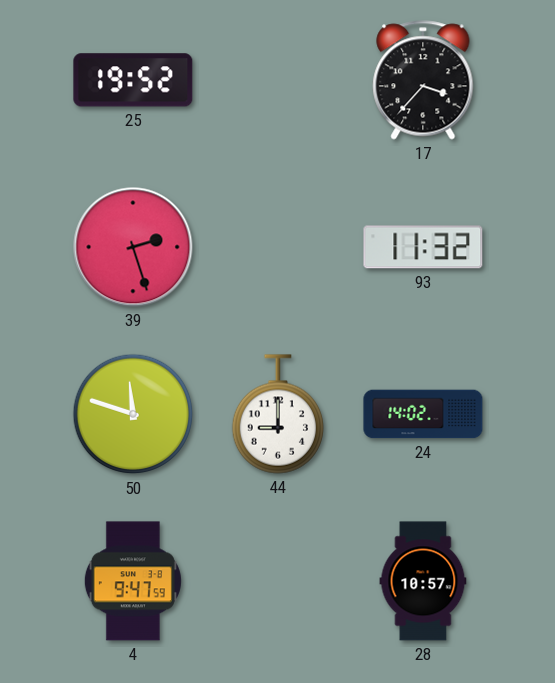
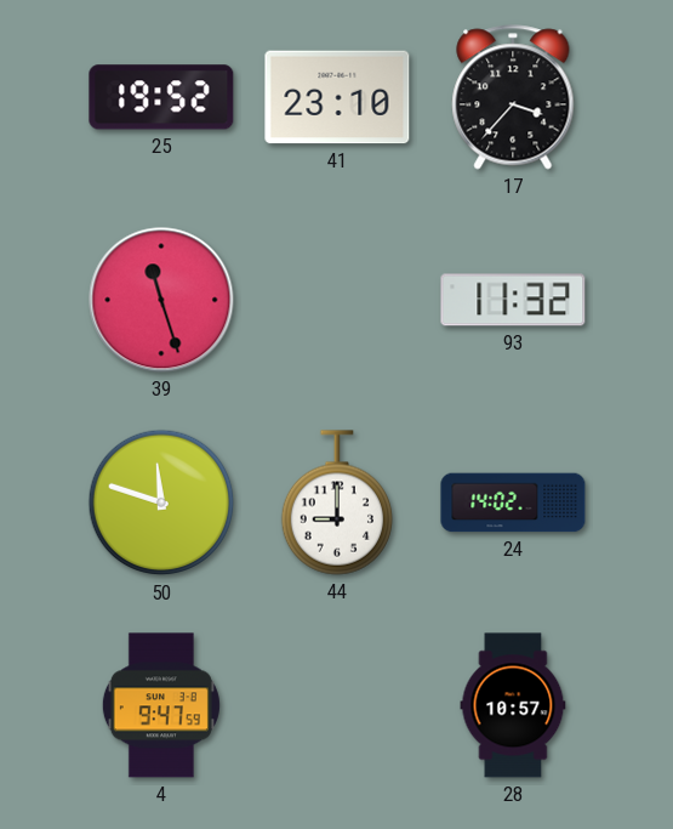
41: none -> 23:10 (337, 97)
39: 2:27 -> 11:27 (161, 300)
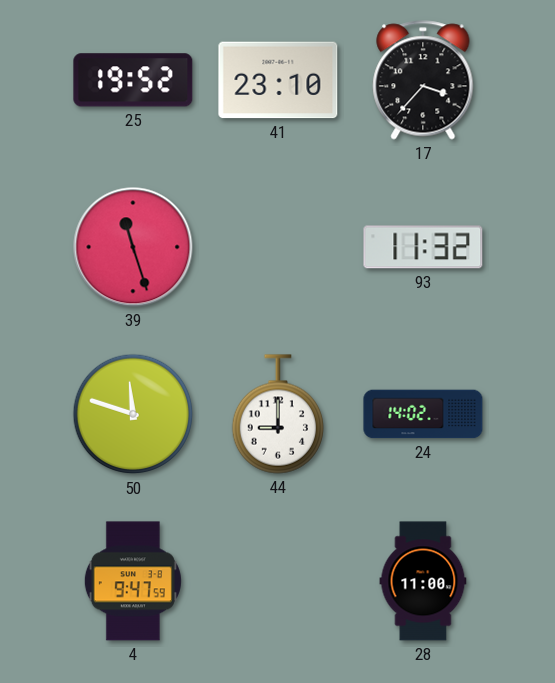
28: 10:57 -> 11:00 (423, 581)
